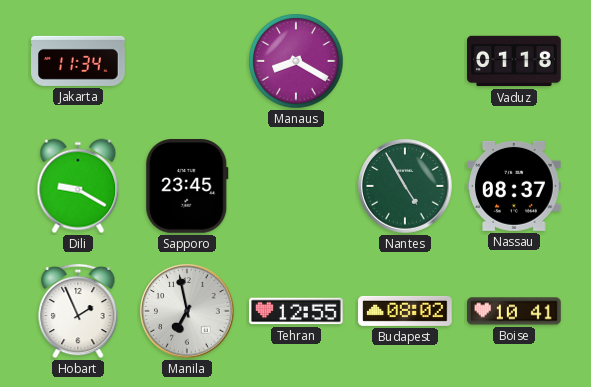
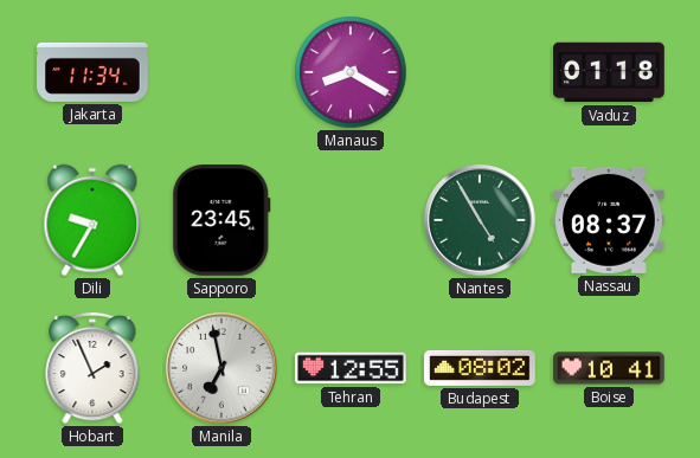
Dili: 9:20 -> 9:35 (92, 220)
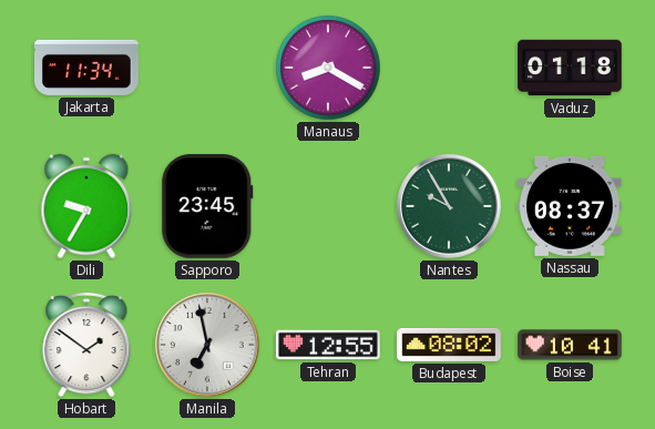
Nantes: 4:55 -> 9:55 (449, 206)
Hobart: 1:56 -> 1:51 (86, 345)
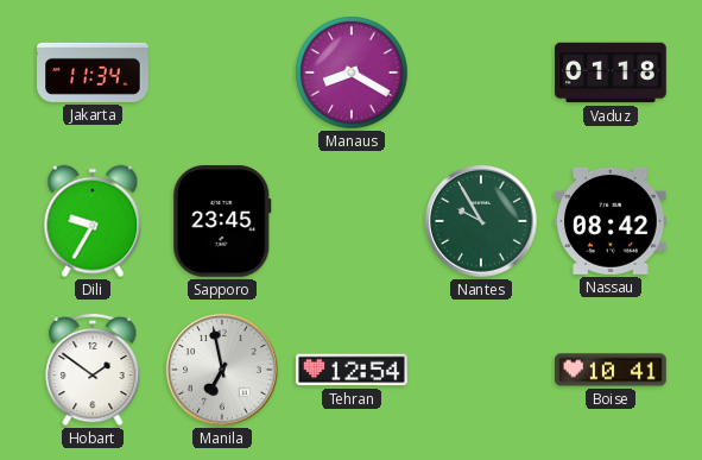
Nassau: 08:37 -> 08:42 (612, 221)
Tehran: 12:55 -> 12:54 (352, 370)
Budapest: 08:02 -> none (449, 345)
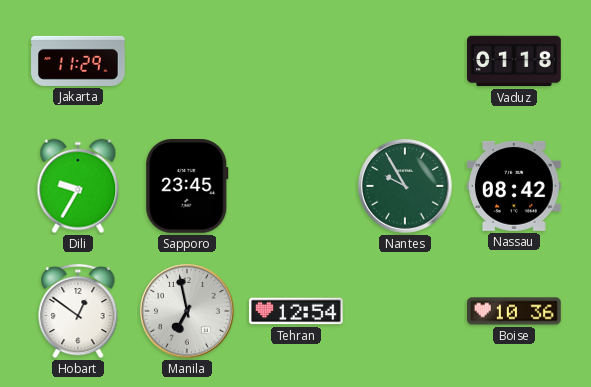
Jakarta: 11:34 -> 11:29 (78, 61)
Manaus: 8:20 -> none (352, 73)
Hobart: 1:51 -> 12:51 (78, 311)
Boise: 10:41 -> 10:36 (514, 311)
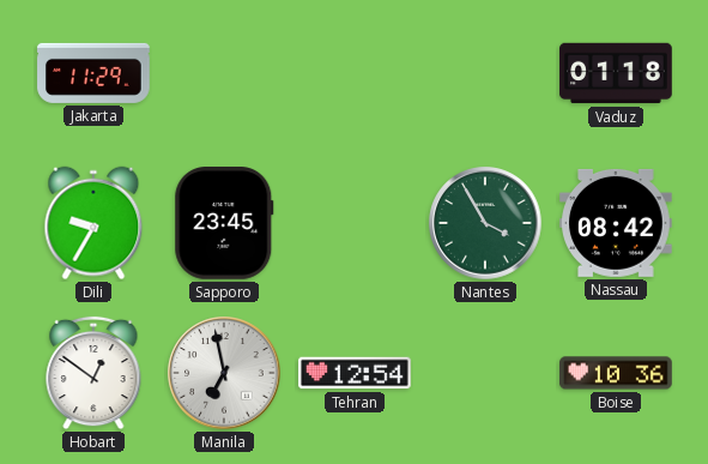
Nantes: 9:55 -> 3:55 (485, 223)
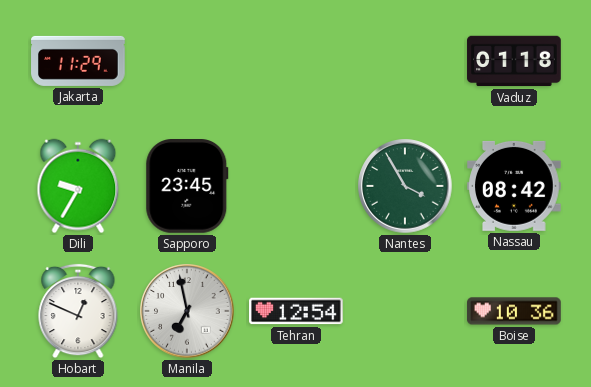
Hobart: 12:51 -> 12:49 (78, 311)
